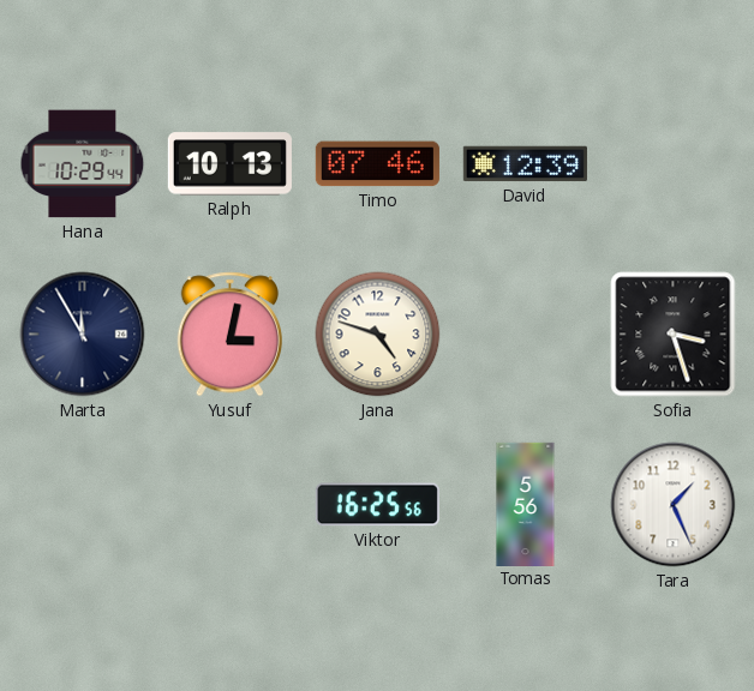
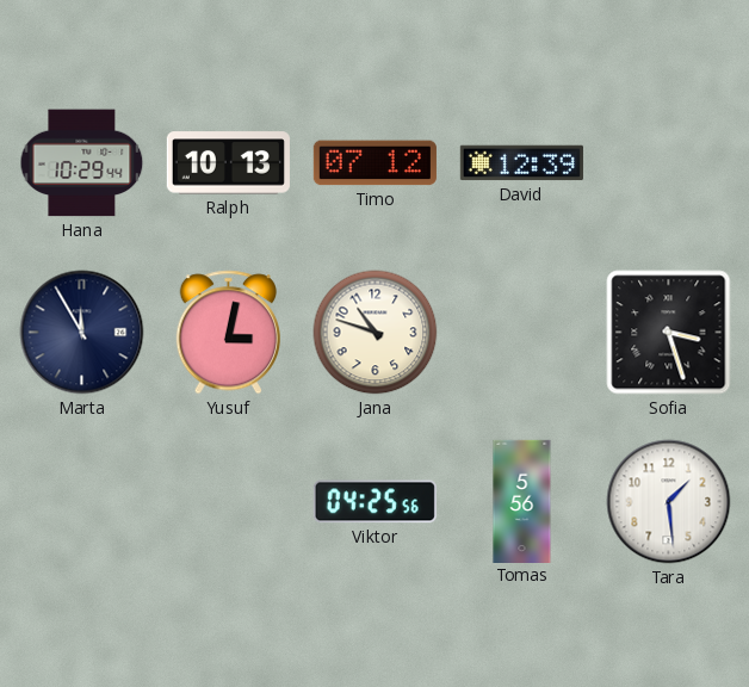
Timo: 07:46 -> 07:12 (374, 163)
Jana: 4:48 -> 10:48 (376, 333)
Viktor: 16:25 -> 04:25 (374, 502)
Tara: 1:26 -> 1:29 (669, 502)
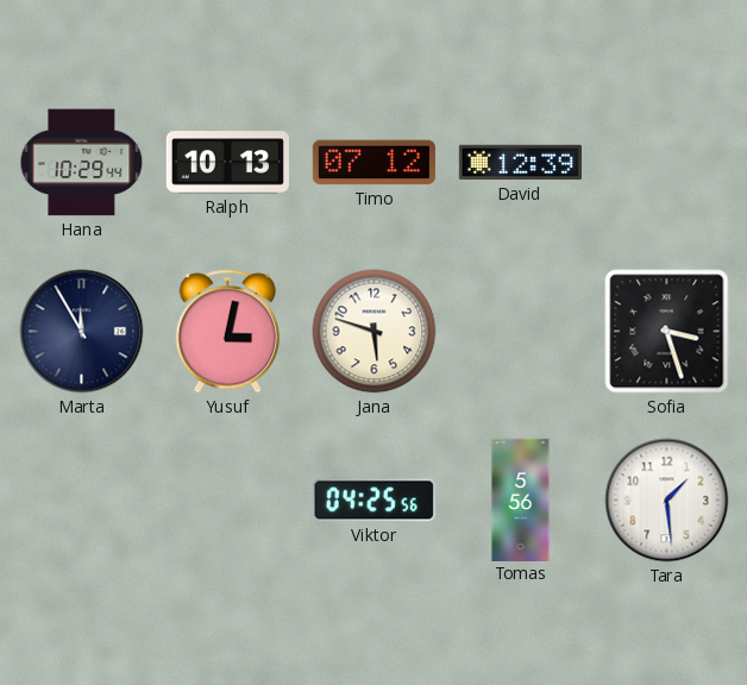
Jana: 10:48 -> 5:48 (375, 332)
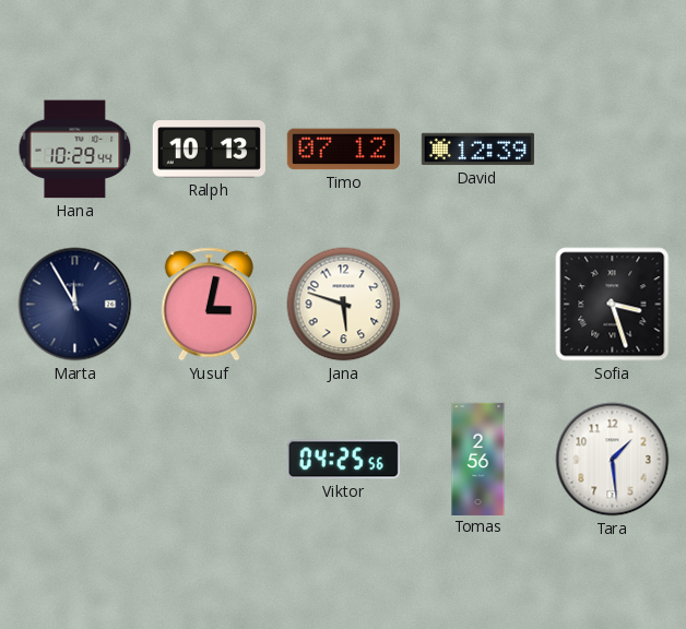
Tomas: 5:56 -> 2:56 (478, 459)
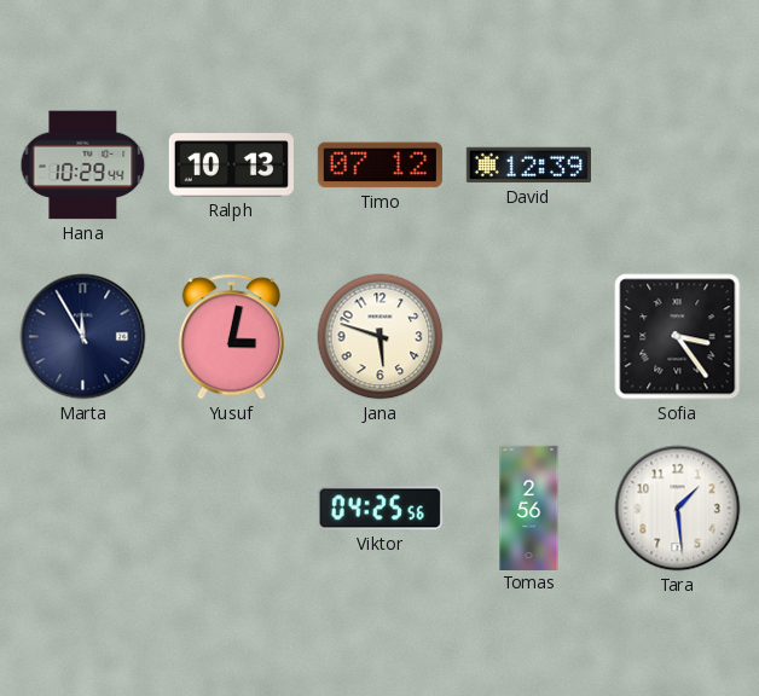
Sofia: 3:27 -> 3:24 (678, 337)
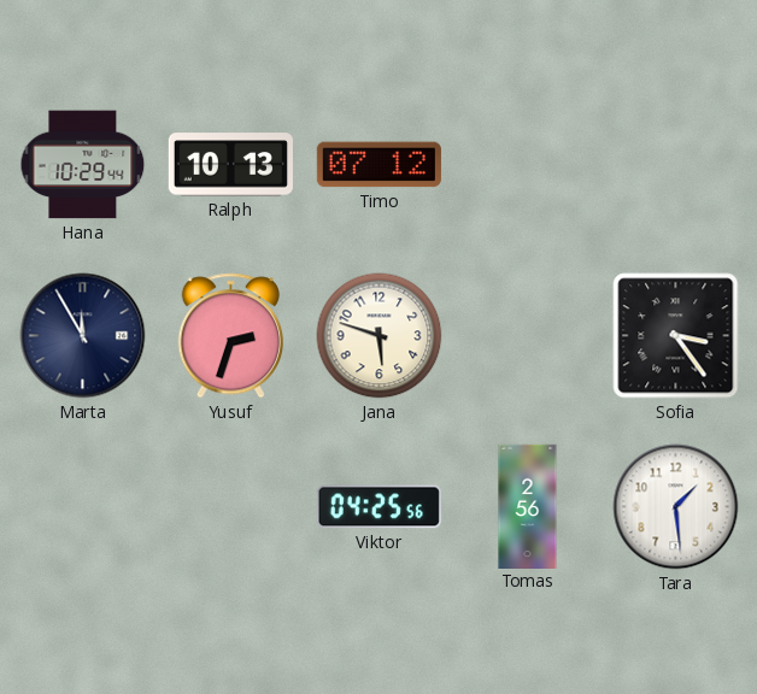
David: 12:39 -> none (528, 166)
Yusuf: 3:02 -> 2:33 (230, 336)
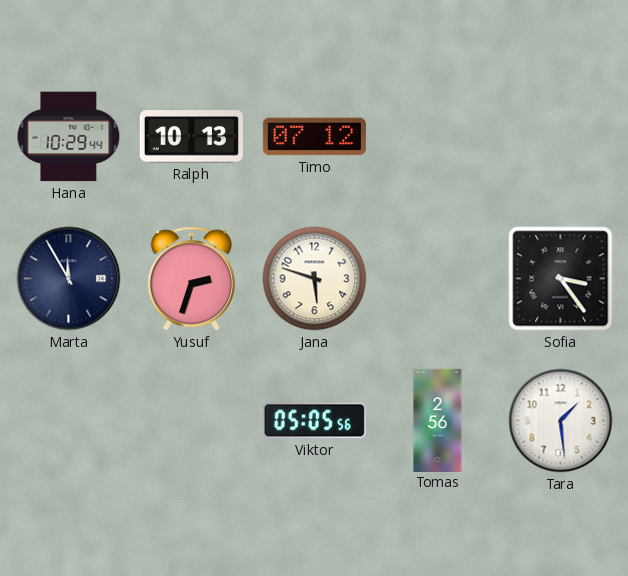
Viktor: 04:25 -> 05:05 (314, 421)
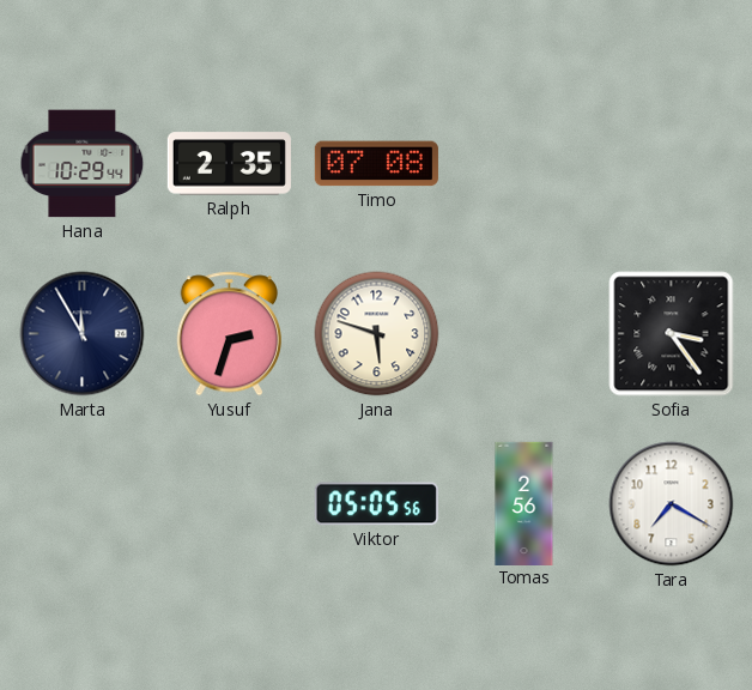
Ralph: 10:13 -> 2:35 (229, 164)
Timo: 07:12 -> 07:08 (376, 164)
Tara: 1:29 -> 7:20 (672, 504)
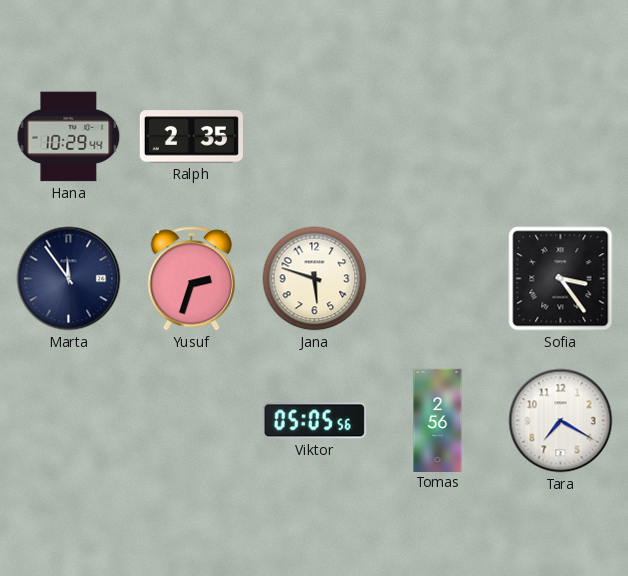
Timo: 07:08 -> none (376, 164)
Marta: 11:55 -> 11:54 (69, 279)
